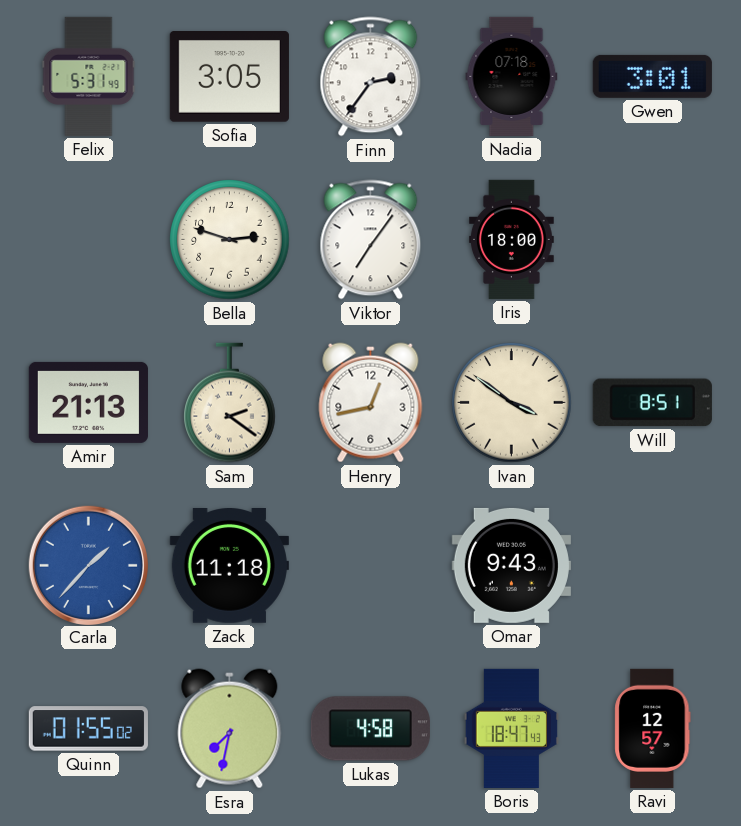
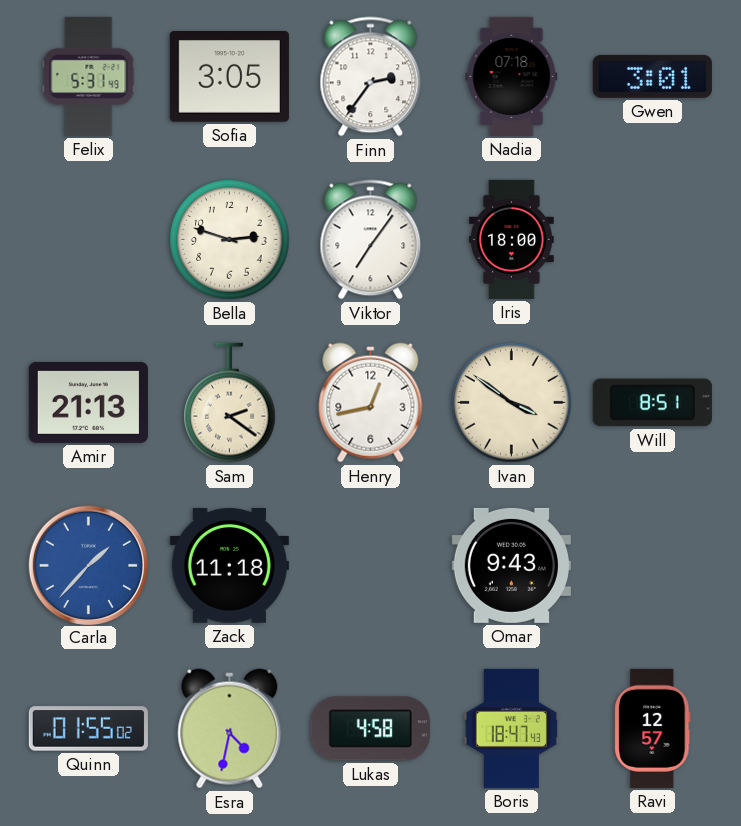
Esra: 7:32 -> 4:32 (230, 729)
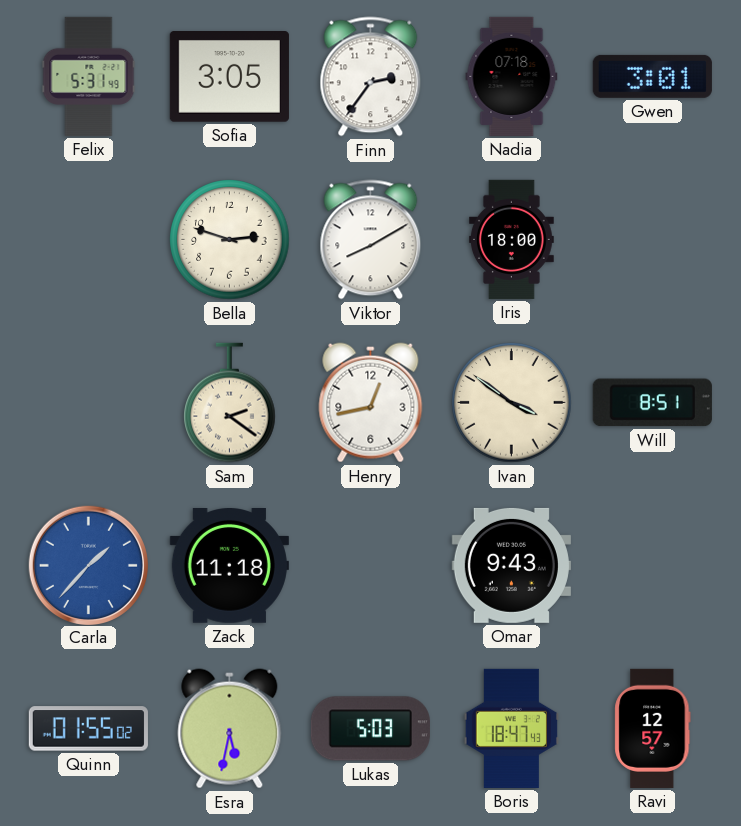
Viktor: 7:06 -> 8:10 (371, 240)
Amir: 21:13 -> none (88, 402)
Esra: 4:32 -> 5:32 (230, 729)
Lukas: 4:58 -> 5:03 (370, 729)
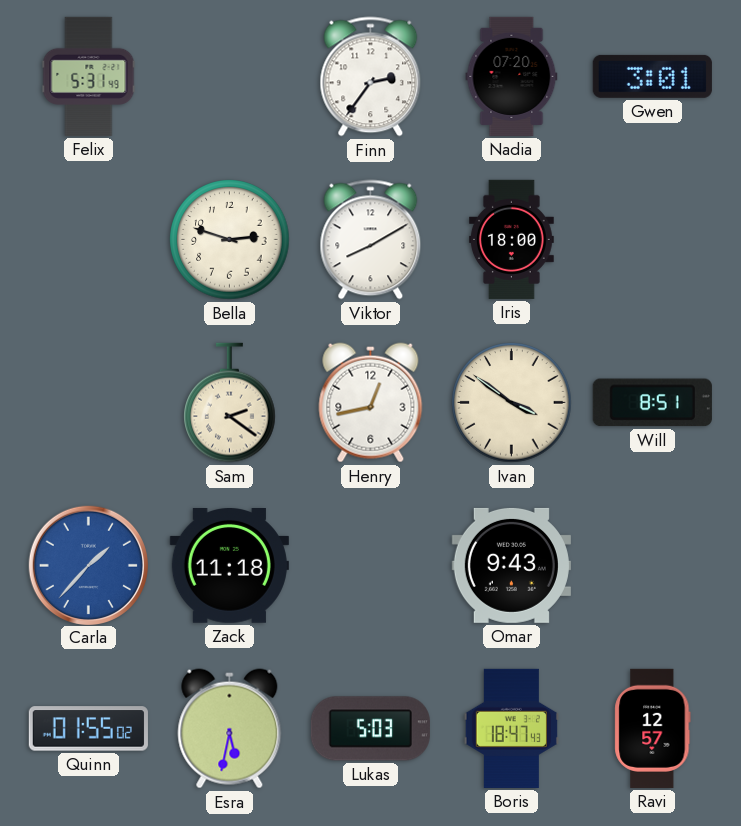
Sofia: 3:05 -> none (229, 77)
Nadia: 07:18 -> 07:20 (512, 76)
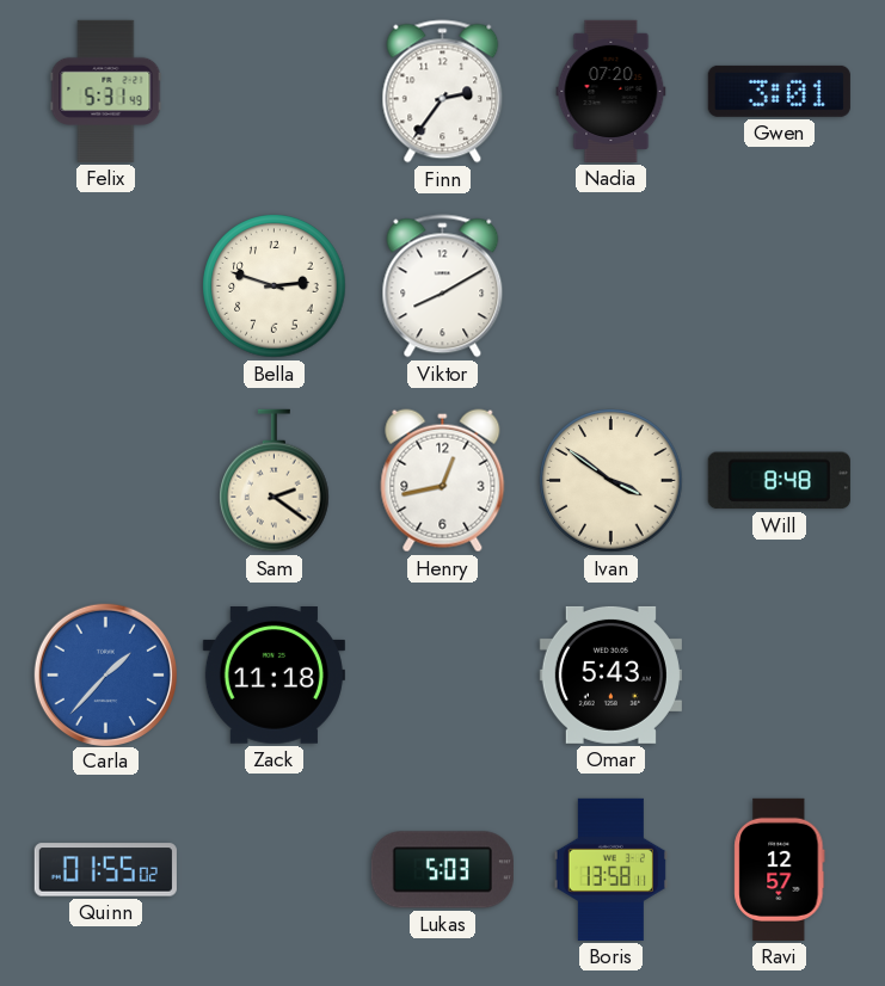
Iris: 18:00 -> none (511, 239)
Will: 8:51 -> 8:48 (779, 481)
Omar: 9:43 -> 5:43 (610, 674)
Esra: 5:32 -> none (230, 729)
Boris: 18:47 -> 13:58 (610, 869)
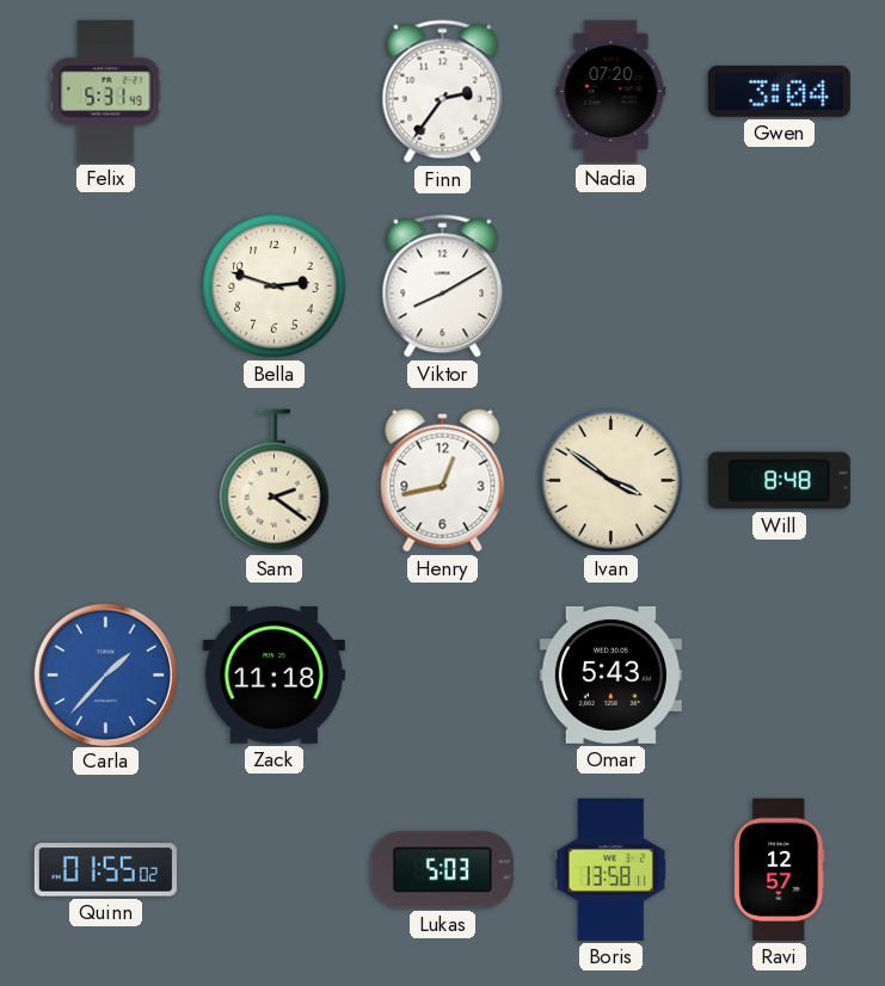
Gwen: 3:01 -> 3:04 (779, 91)
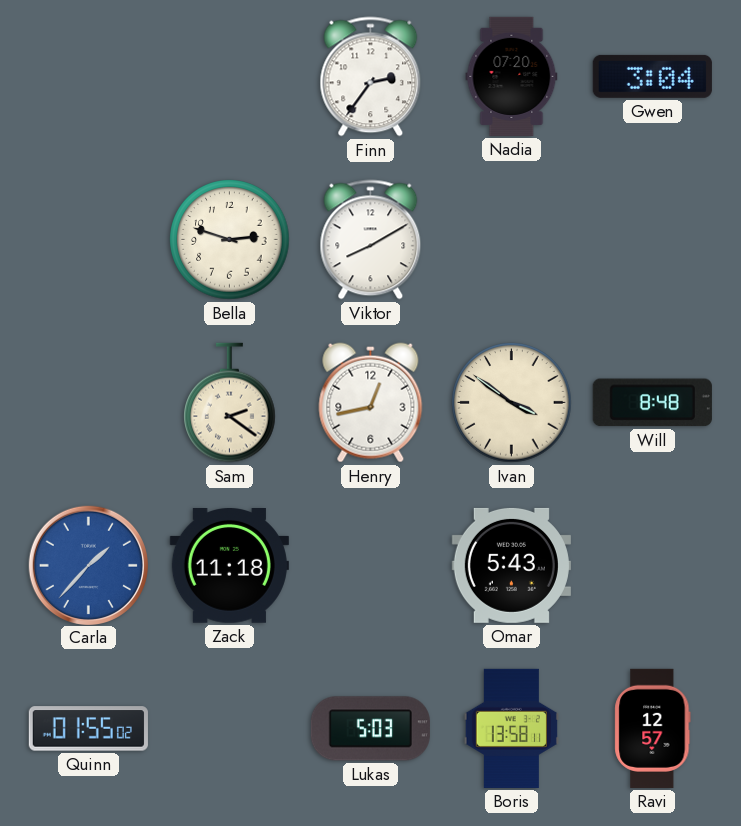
Felix: 5:31 -> none (106, 91)
